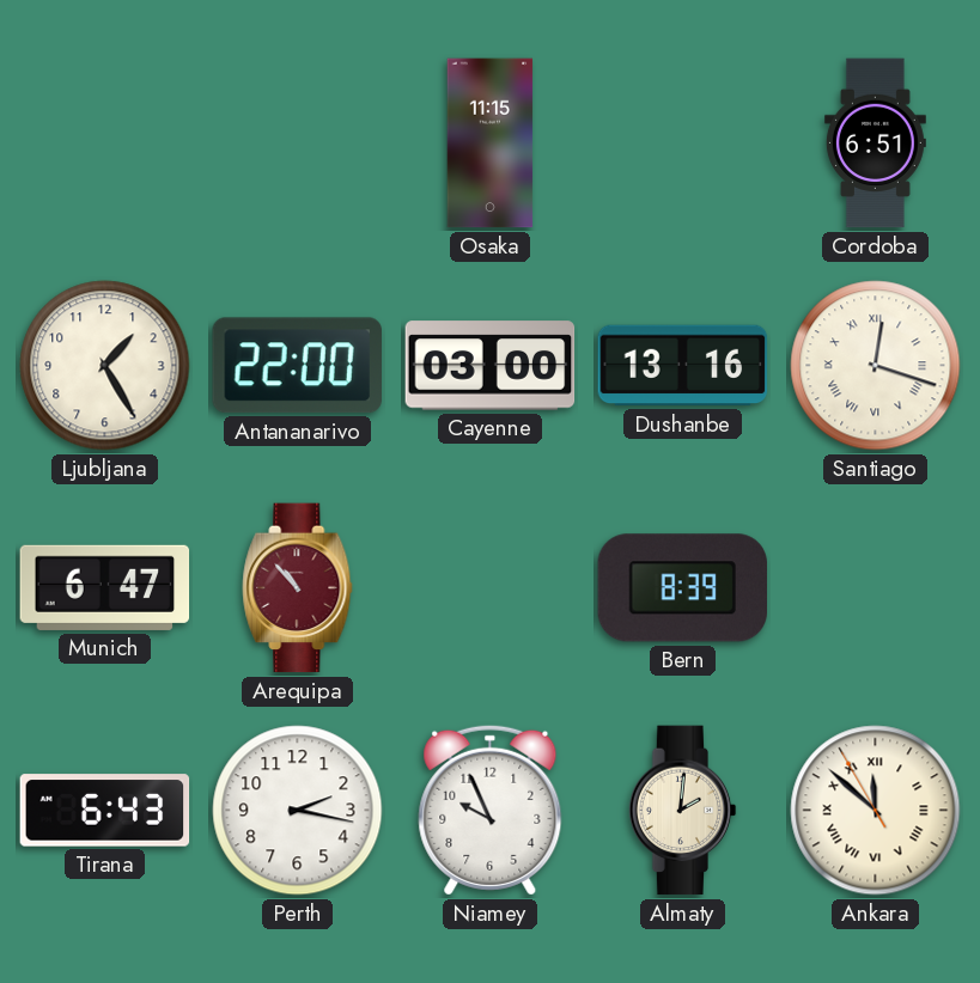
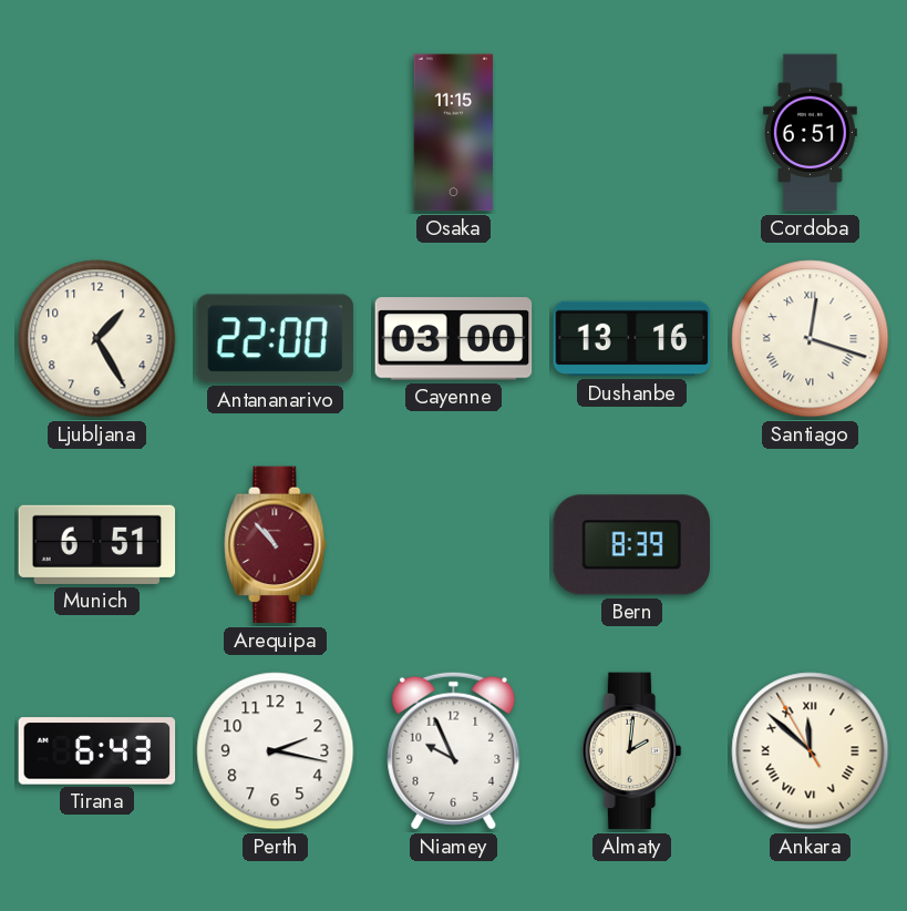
Munich: 6:47 -> 6:51 (97, 544)
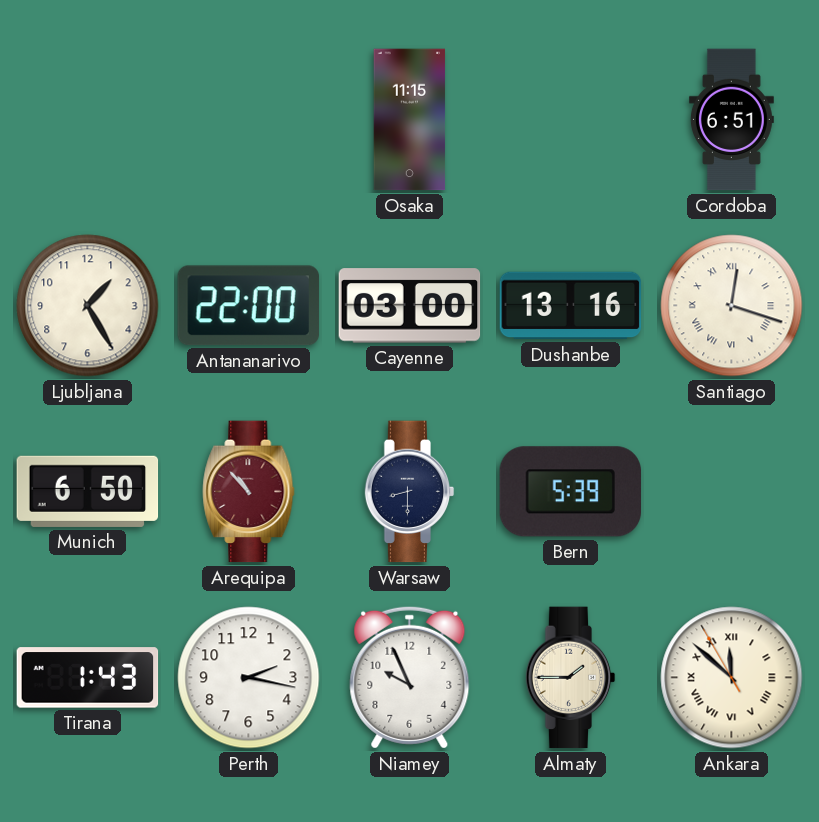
Munich: 6:51 -> 6:50 (88, 491)
Warsaw: none -> 8:30 (410, 492)
Bern: 8:39 -> 5:39 (571, 492)
Tirana: 6:43 -> 1:43 (88, 678)
Almaty: 2:01 -> 1:45 (571, 678)
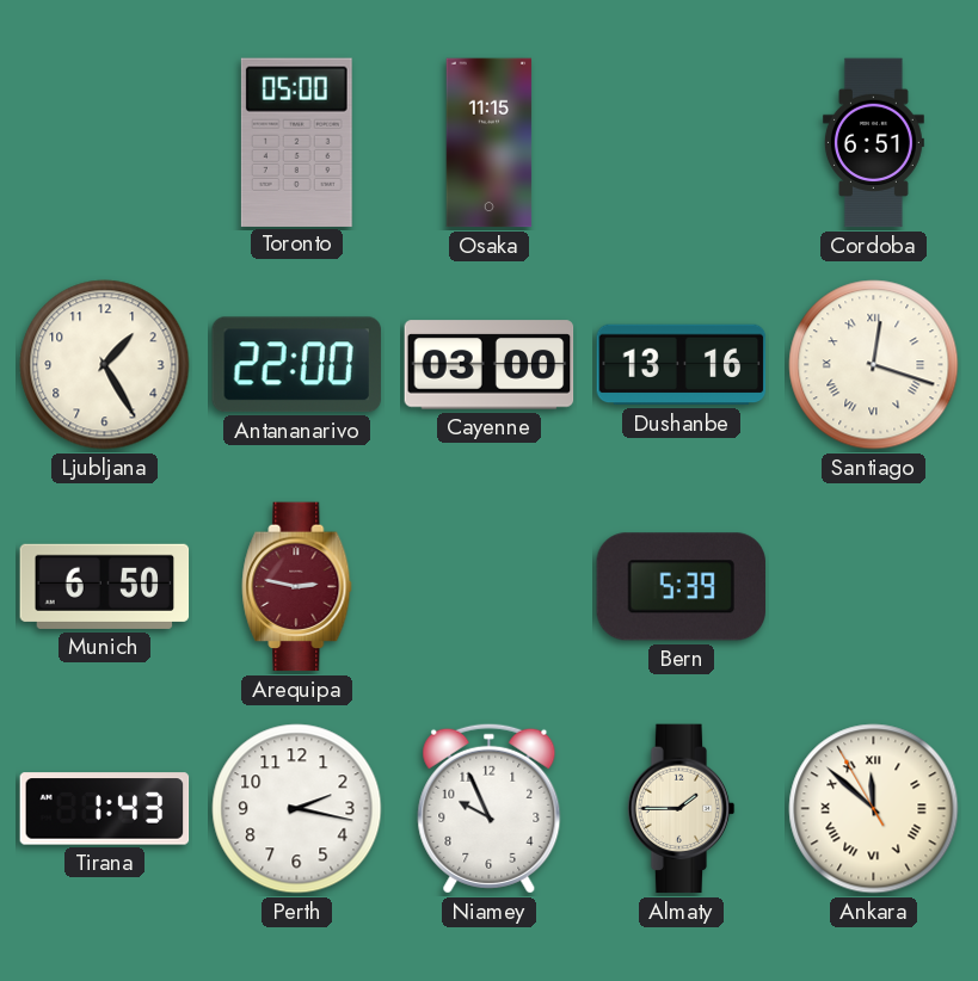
Toronto: none -> 05:00 (296, 142)
Arequipa: 10:53 -> 2:47 (297, 587)
Warsaw: 8:30 -> none (410, 492)
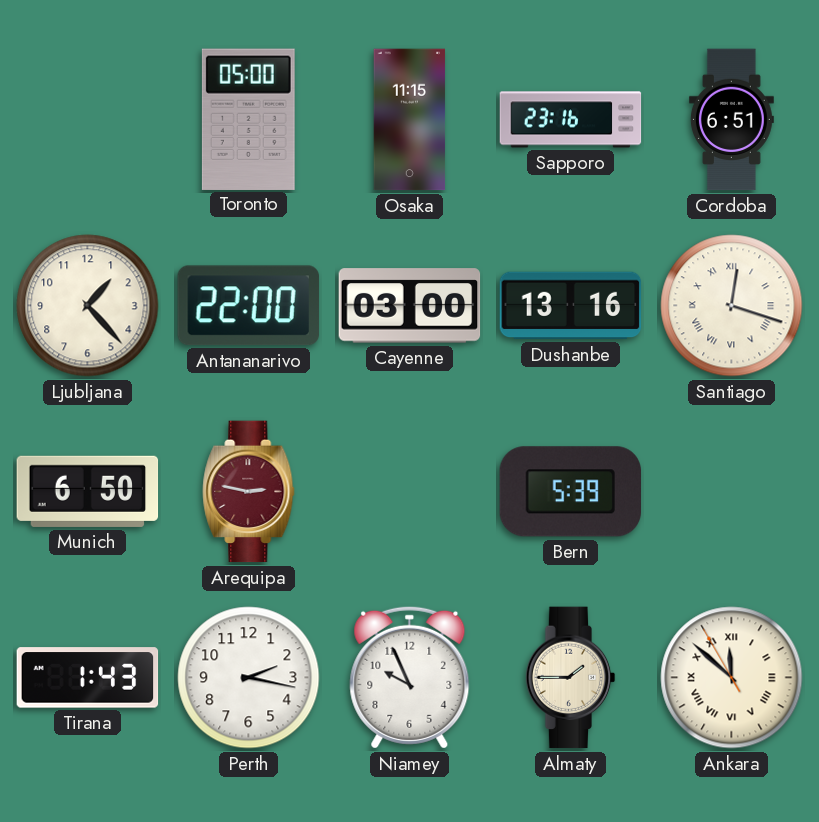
Sapporo: none -> 23:16 (571, 120)
Ljubljana: 1:25 -> 1:23 (88, 306)
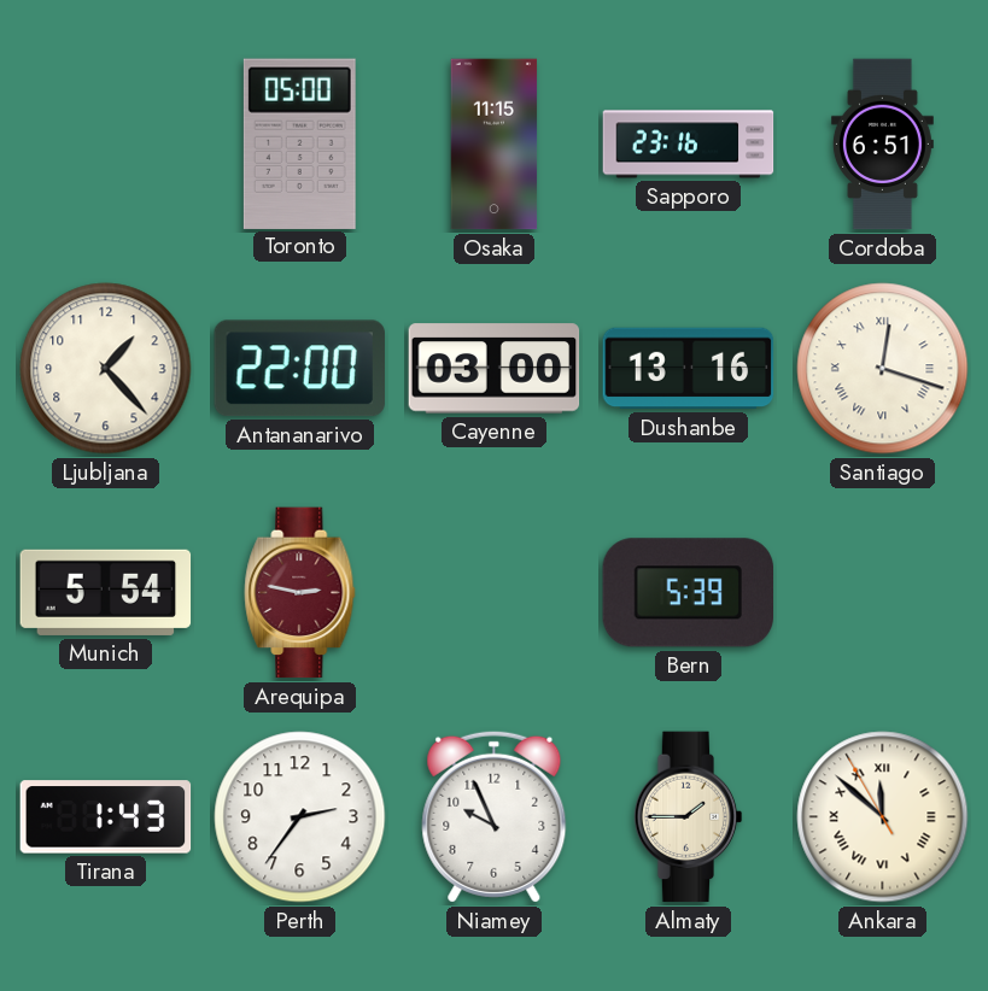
Munich: 6:50 -> 5:54 (106, 592)
Perth: 2:17 -> 2:36 (300, 817)
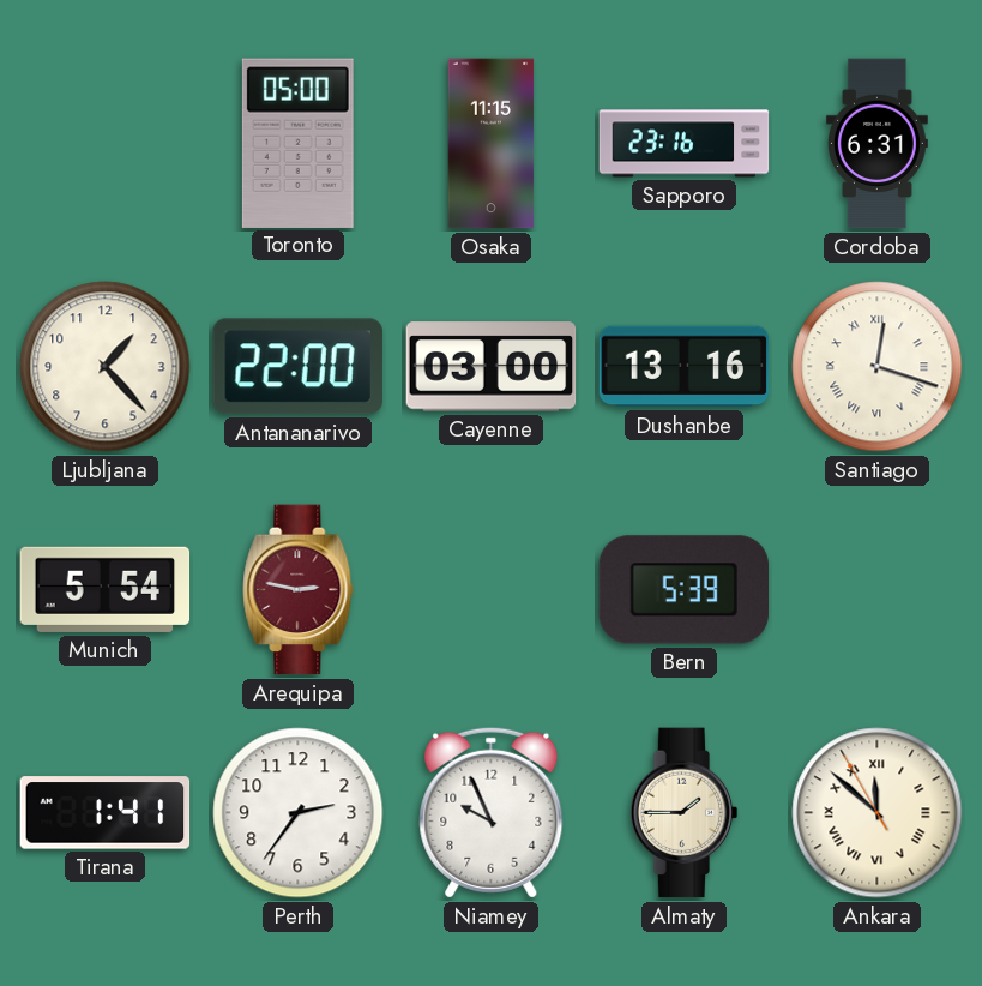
Cordoba: 6:51 -> 6:31 (876, 144)
Tirana: 1:43 -> 1:41 (106, 813)
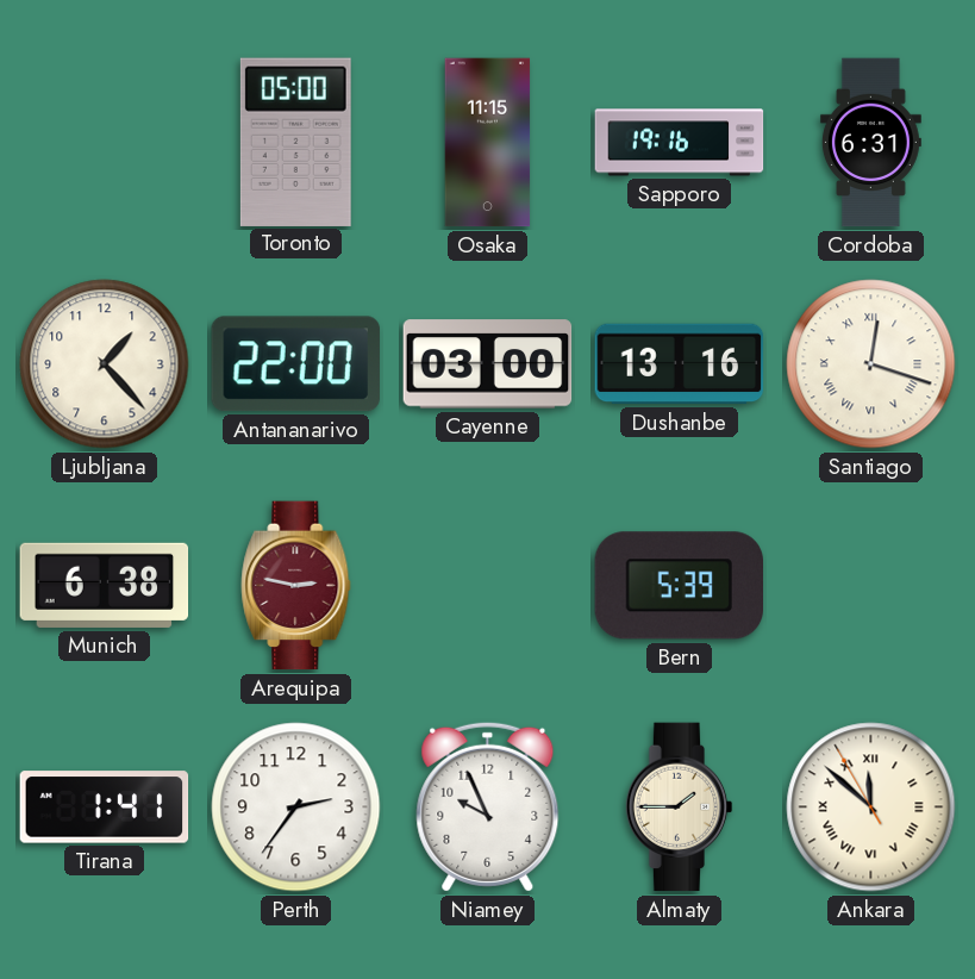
Sapporo: 23:16 -> 19:16 (680, 143)
Munich: 5:54 -> 6:38 (105, 585)
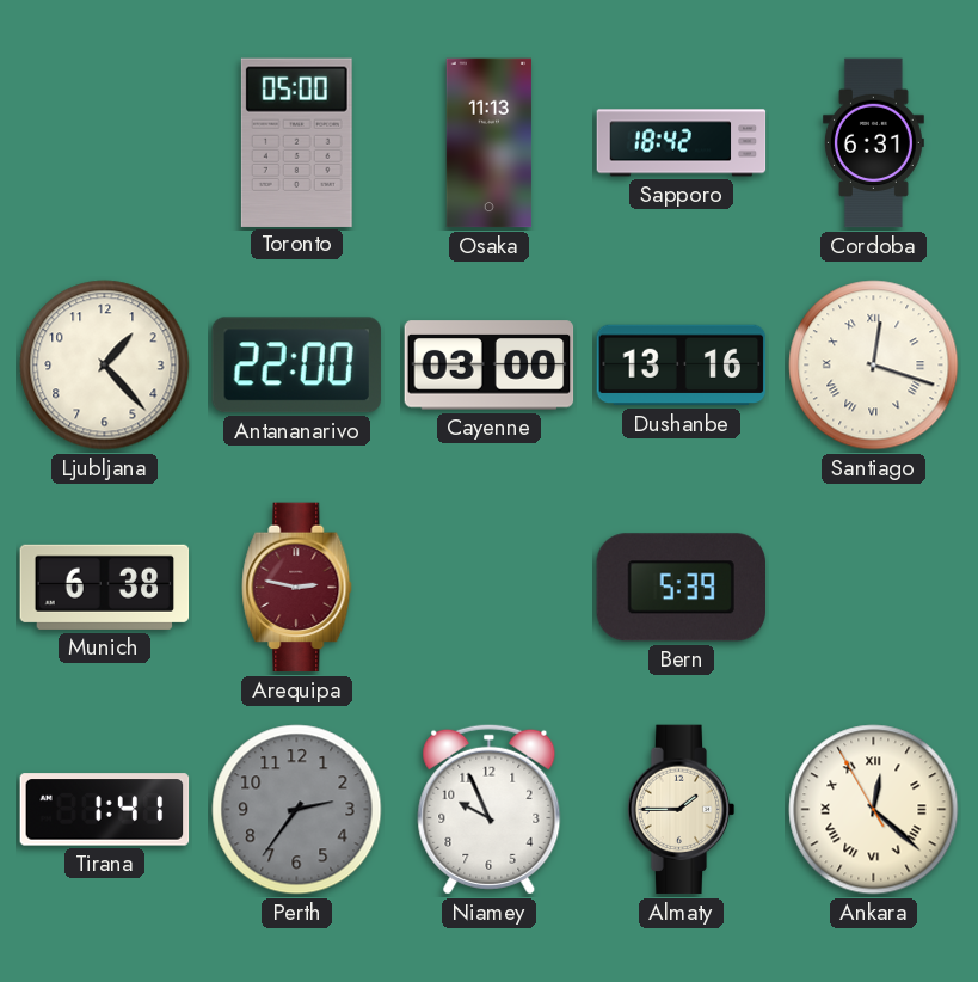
Osaka: 11:15 -> 11:13 (490, 143)
Sapporo: 19:16 -> 18:42 (682, 143)
Perth dial: white -> grey (297, 810)
Ankara: 11:51 -> 12:21 (874, 810)
